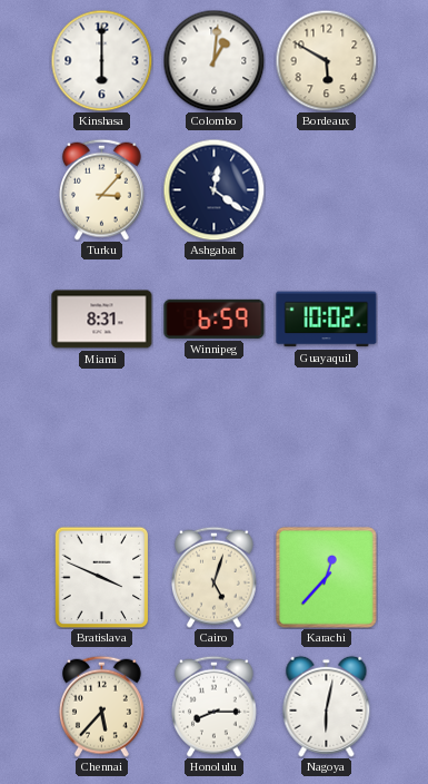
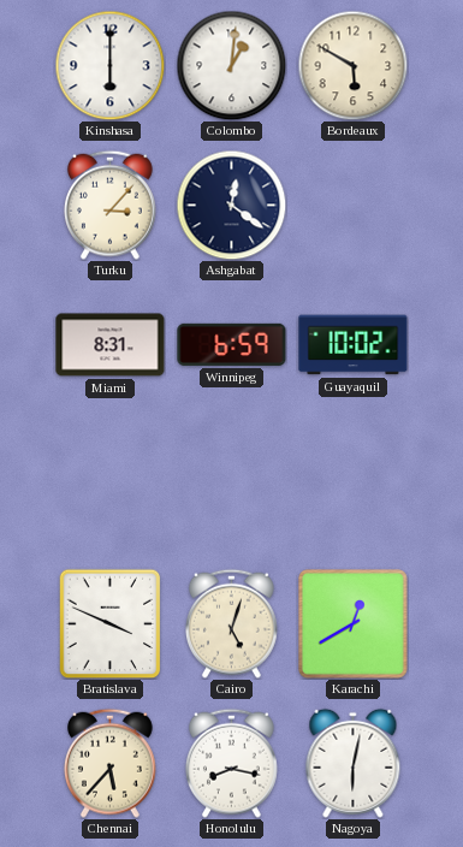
Karachi: 12:37 -> 12:40 (354, 624)
Honolulu: 8:15 -> 8:17 (231, 763)
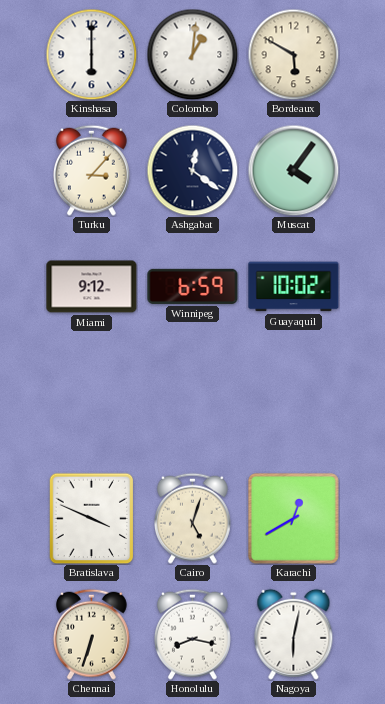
Muscat: none -> 4:06 (293, 170)
Miami: 8:31 -> 9:12 (92, 287)
Chennai: 5:37 -> 6:33 (91, 634)
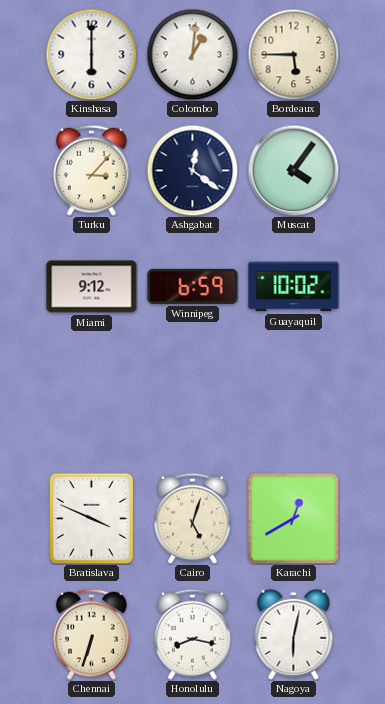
Bordeaux: 5:50 -> 5:45 (293, 54)
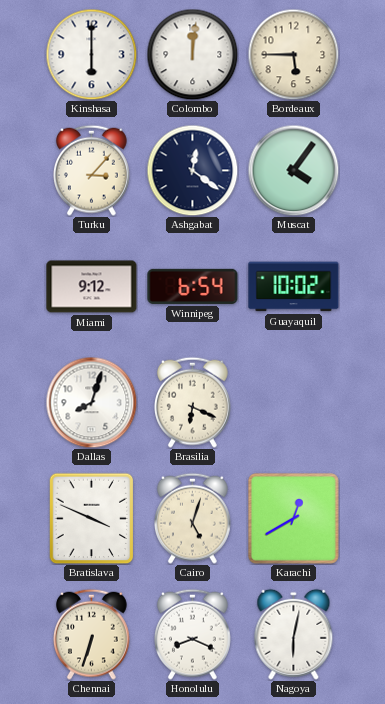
Colombo: 1:01 -> 12:01 (192, 54)
Winnipeg: 6:59 -> 6:54 (193, 286)
Dallas: none -> 8:03 (91, 402)
Brasilia: none -> 6:19 (192, 402)
Honolulu: 8:17 -> 8:19 (192, 634)
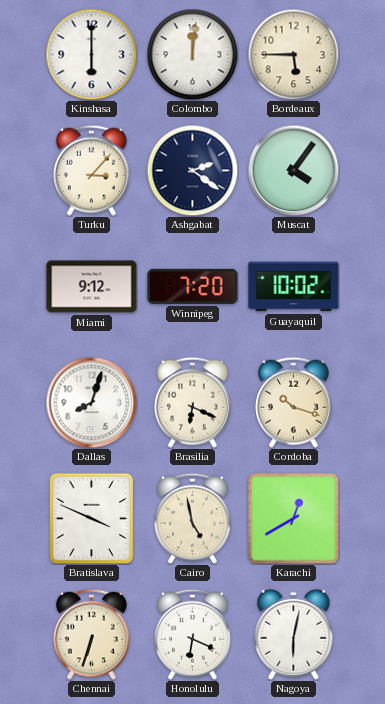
Ashgabat: 12:21 -> 2:21 (192, 170)
Winnipeg: 6:54 -> 7:20 (193, 286)
Cordoba: none -> 10:18 (293, 402)
Cairo: 5:03 -> 4:58 (192, 518)
Honolulu: 8:19 -> 6:19 (192, 634)
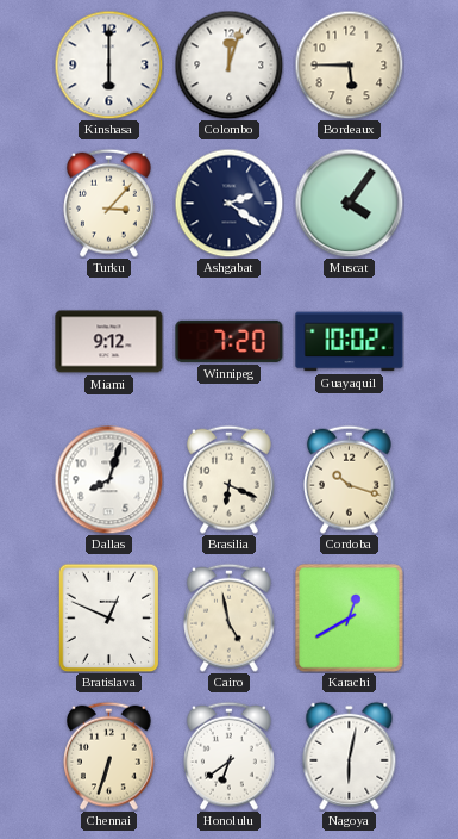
Colombo: 12:01 -> 12:03 (228, 64)
Bratislava: 3:49 -> 12:49 (109, 617)
Honolulu: 6:19 -> 6:39 (228, 756)
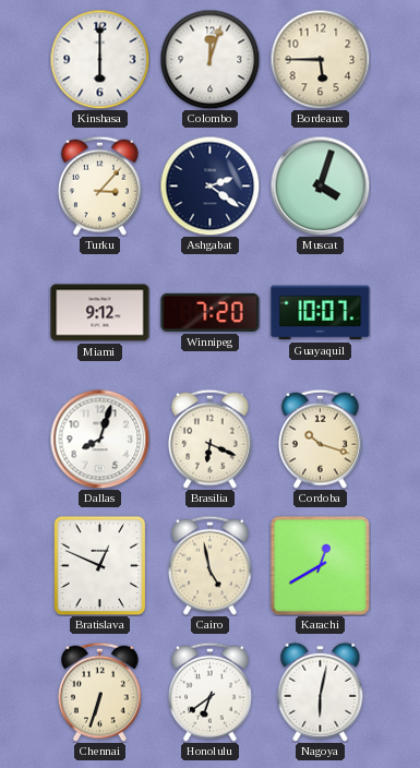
Muscat: 4:06 -> 4:03 (320, 185)
Guayaquil: 10:02 -> 10:07 (321, 313)
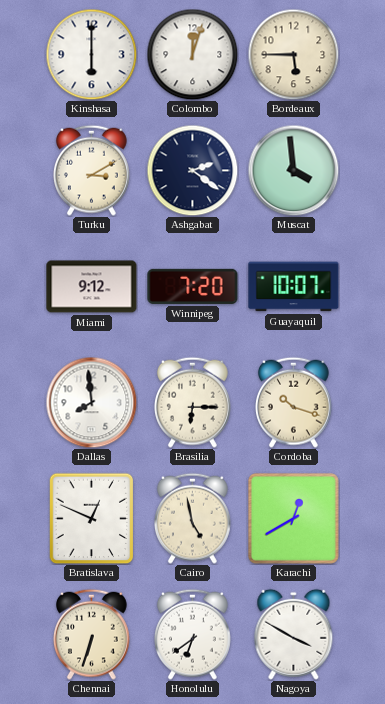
Turku: 3:07 -> 3:10 (91, 170)
Muscat: 4:03 -> 3:59 (293, 170)
Dallas: 8:03 -> 7:59 (91, 402)
Brasilia: 6:19 -> 6:15 (192, 402)
Nagoya: 6:02 -> 3:50 (294, 634)
